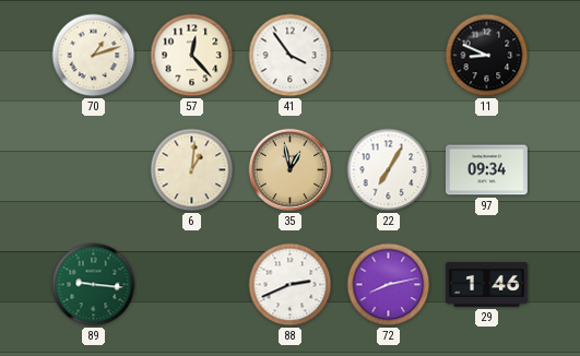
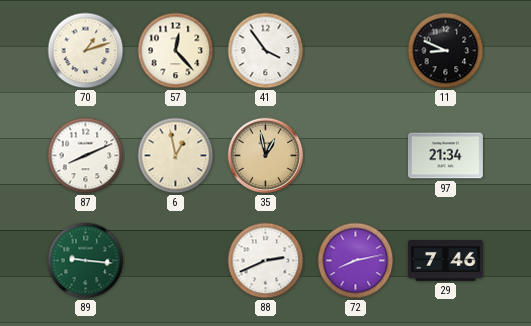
87: none -> 8:11 (86, 156)
6: 1:01 -> 12:58 (176, 156)
22: 7:05 -> none (389, 170)
97: 09:34 -> 21:34 (445, 156)
29: 1:46 -> 7:46 (445, 261)
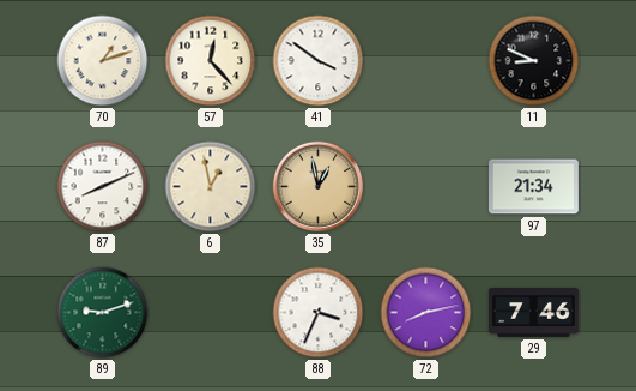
41: 3:54 -> 3:51 (319, 61)
89: 9:16 -> 9:12 (103, 313)
88: 2:41 -> 3:34 (319, 313)
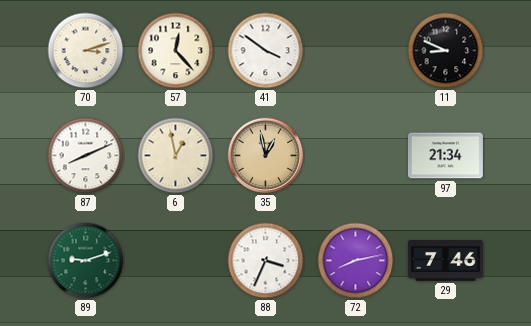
70: 1:12 -> 3:12 (86, 51)
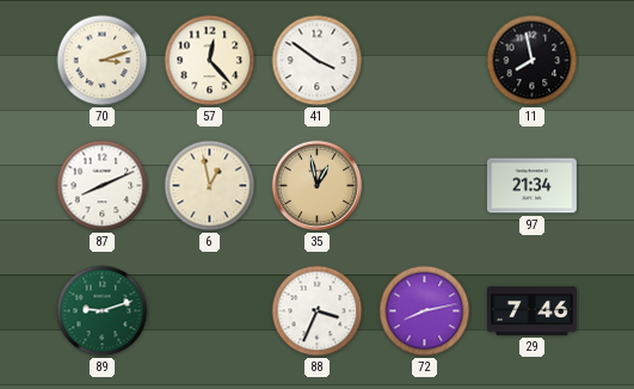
11: 8:49 -> 7:58 (533, 61)
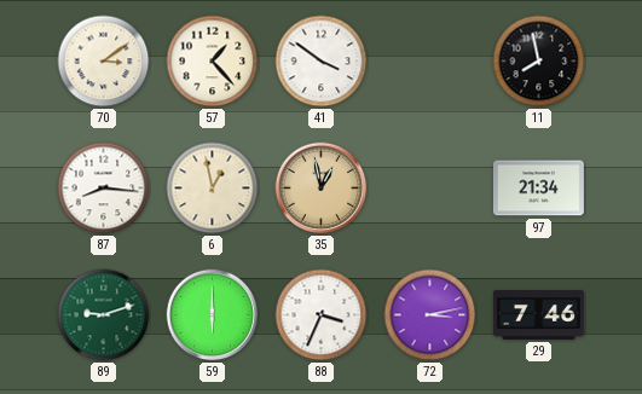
70: 3:12 -> 3:09 (104, 62)
57: 12:23 -> 1:23 (213, 62)
87: 8:11 -> 8:16 (104, 189)
59: none -> 6:00 (213, 315)
72: 8:13 -> 3:13 (430, 315)
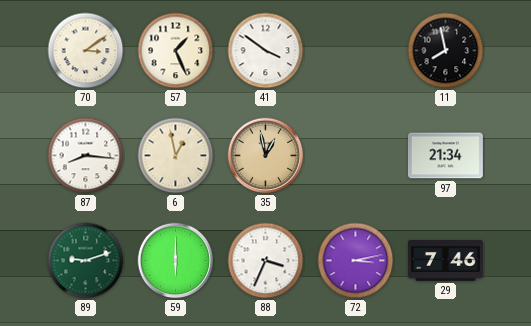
57: 1:23 -> 1:26 (176, 51)
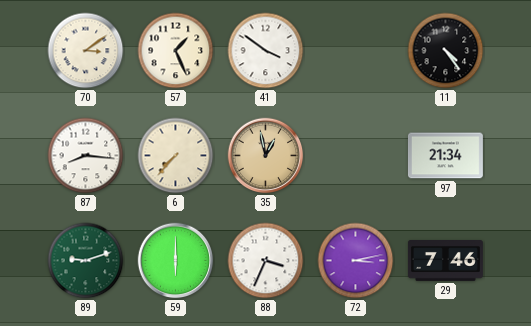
11: 7:58 -> 4:24 (446, 51)
6: 12:58 -> 7:37 (176, 156)
